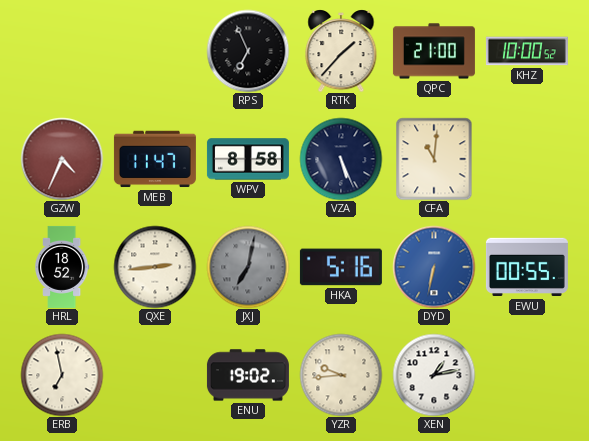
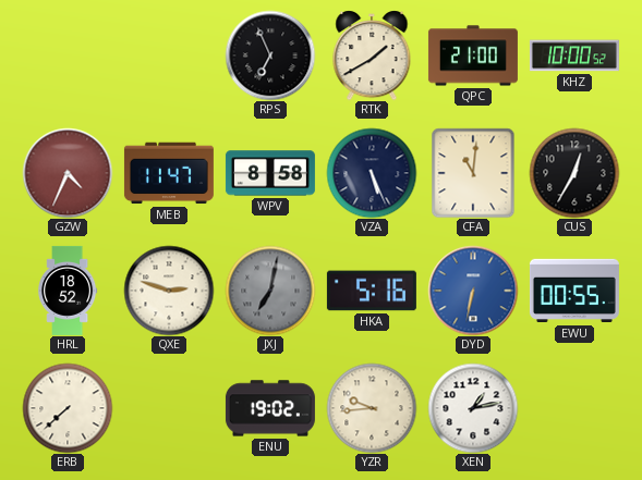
RTK: 1:37 -> 1:40 (372, 56)
CUS: none -> 12:35 (574, 173)
QXE: 2:44 -> 2:48 (169, 291)
ERB: 6:58 -> 7:38 (68, 408)
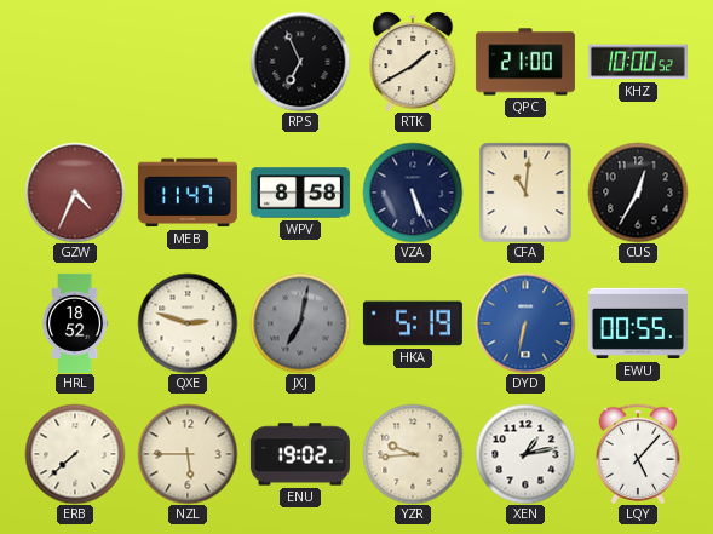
HKA: 5:16 -> 5:19 (413, 323)
NZL: none -> 5:45 (188, 454)
LQY: none -> 5:07 (638, 453)
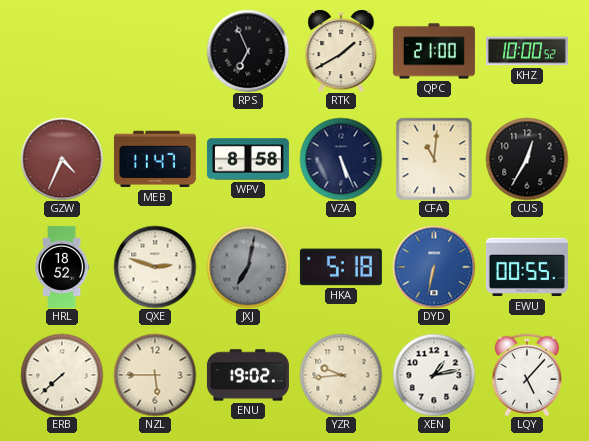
HKA: 5:19 -> 5:18 (341, 267)
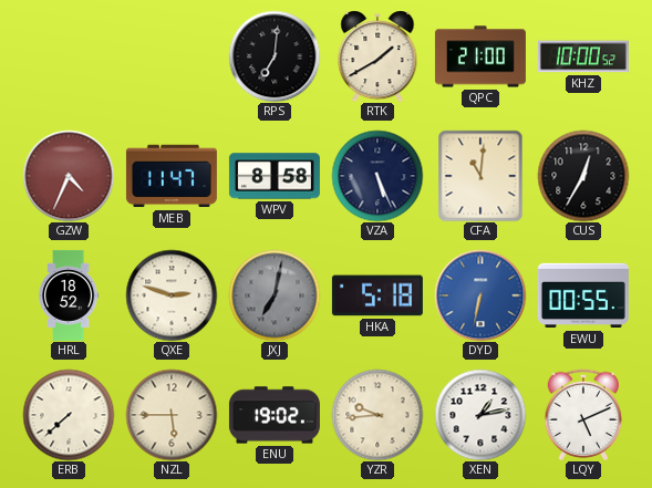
RPS: 6:56 -> 7:01 (275, 56)
LQY: 5:07 -> 5:11 (583, 414)
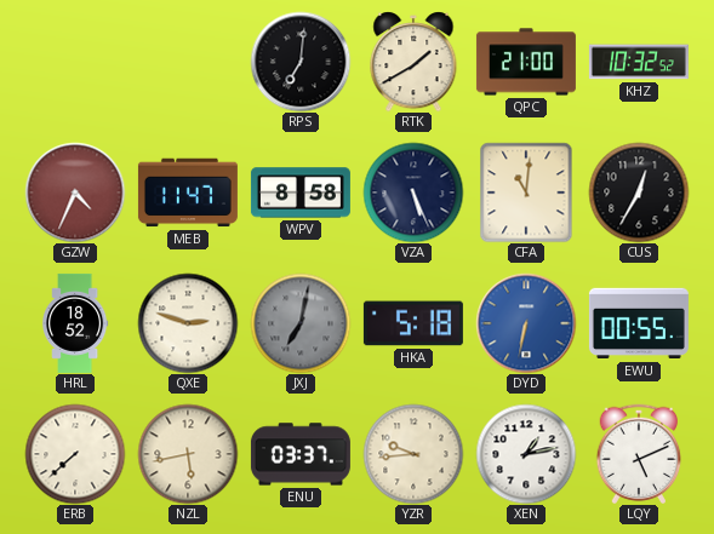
KHZ: 10:00 -> 10:32 (639, 62)
NZL: 5:45 -> 5:43 (188, 454)
ENU: 19:02 -> 03:37 (301, 454)
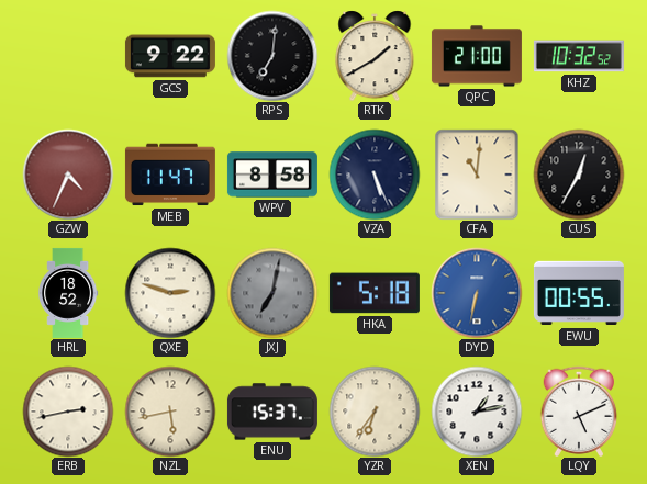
GCS: none -> 9:22 (170, 56)
ERB: 7:38 -> 2:43 (68, 412)
ENU: 03:37 -> 15:37 (272, 412)
YZR: 9:44 -> 6:36 (375, 412)
